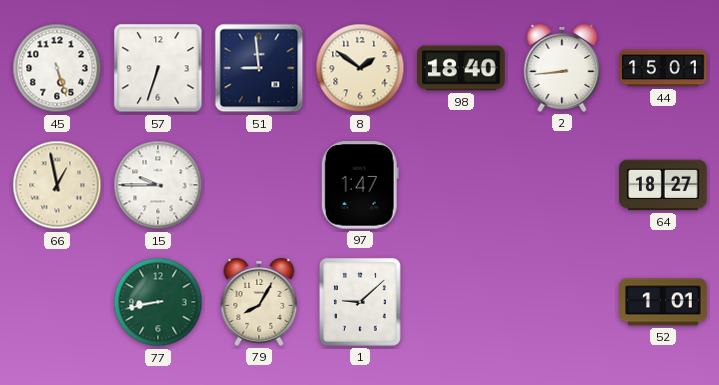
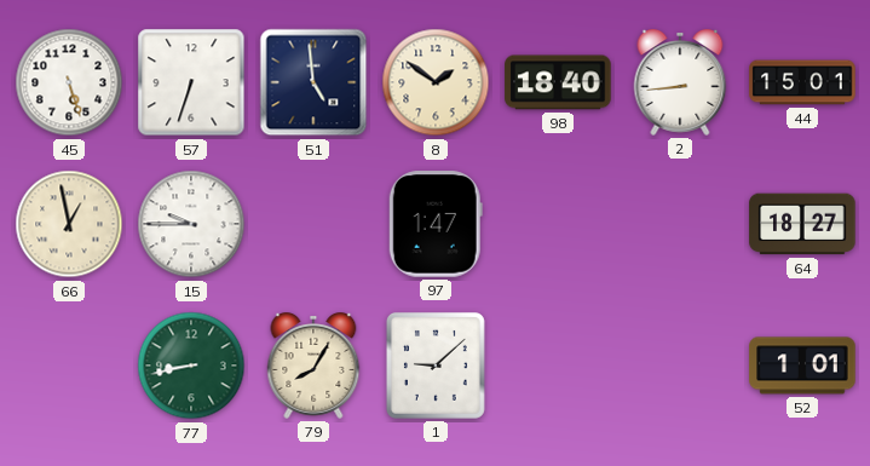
51: 8:59 -> 4:59 (313, 82)
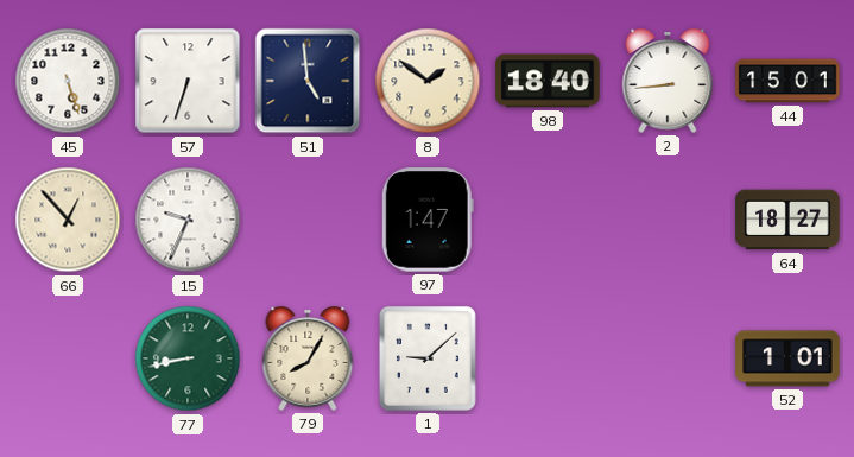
66: 12:58 -> 12:53 (68, 220)
15: 9:45 -> 9:34 (188, 220)
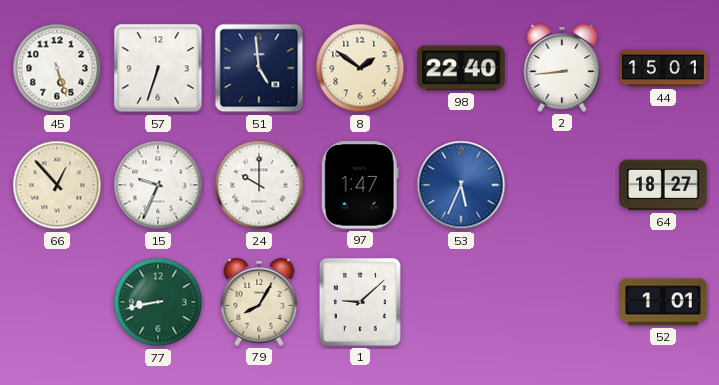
98: 18:40 -> 22:40 (461, 68)
24: none -> 10:00 (259, 185)
53: none -> 5:34 (461, 185)
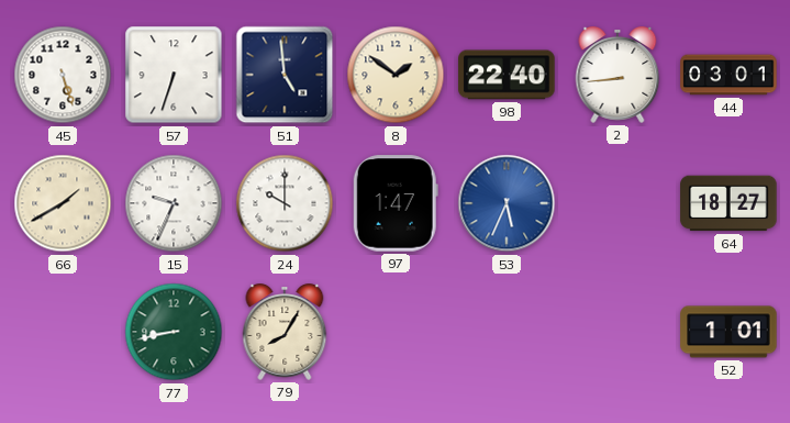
44: 15:01 -> 03:01 (728, 75)
66: 12:53 -> 1:40 (63, 203)
1: 9:08 -> none (360, 302)
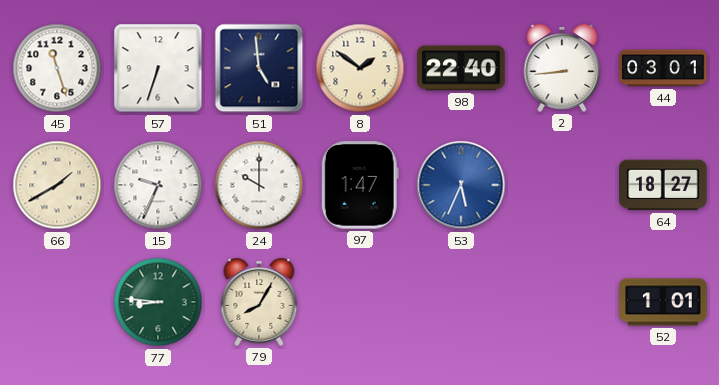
45: 5:27 -> 11:27 (57, 68)
77: 8:43 -> 8:46 (158, 302)
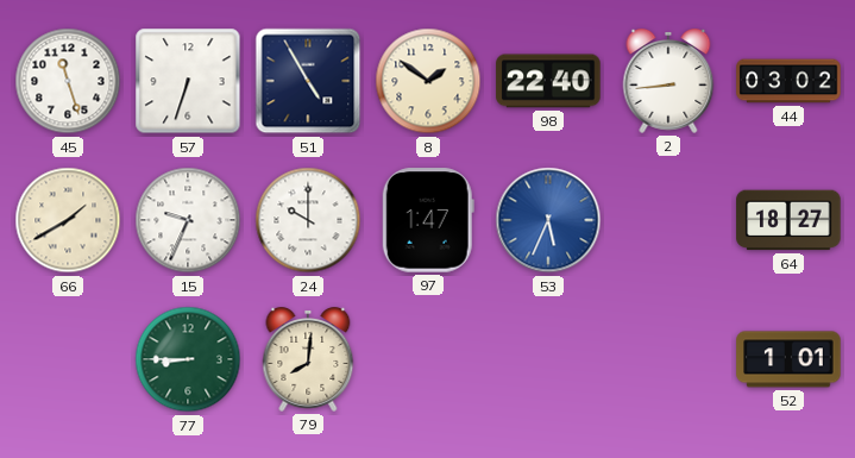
51: 4:59 -> 4:55 (308, 81)
44: 03:01 -> 03:02 (788, 81)
77: 8:46 -> 8:45 (188, 359)
79: 8:05 -> 8:01 (308, 360)
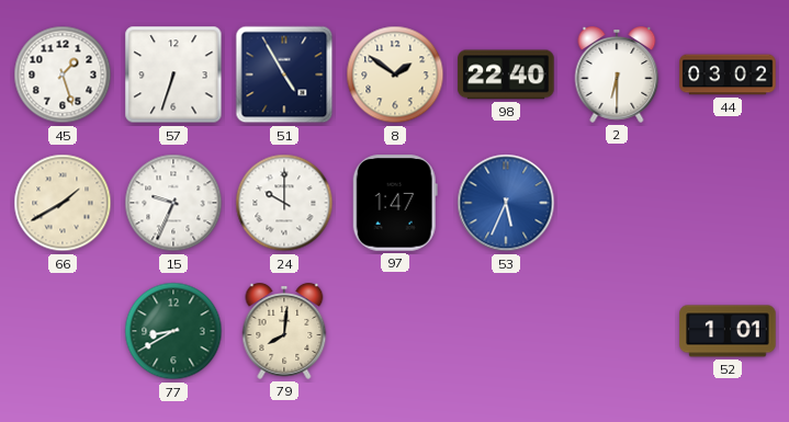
45: 11:27 -> 1:27 (63, 75)
2: 8:44 -> 6:30 (617, 76)
64: 18:27 -> none (788, 220)
77: 8:45 -> 8:40 (173, 331)
